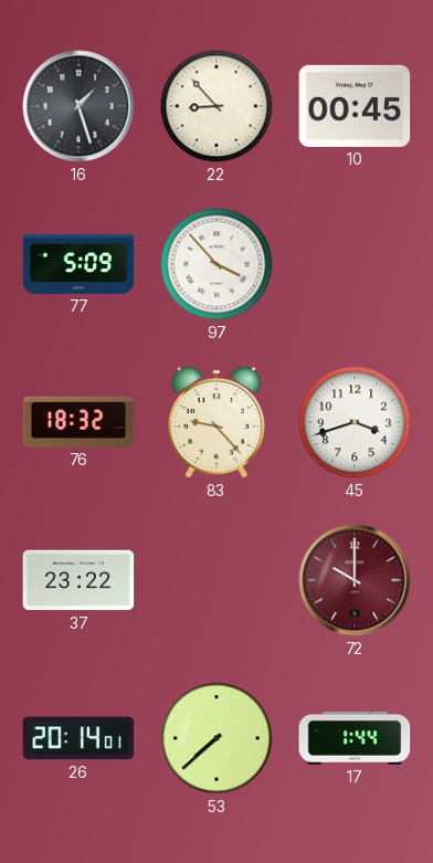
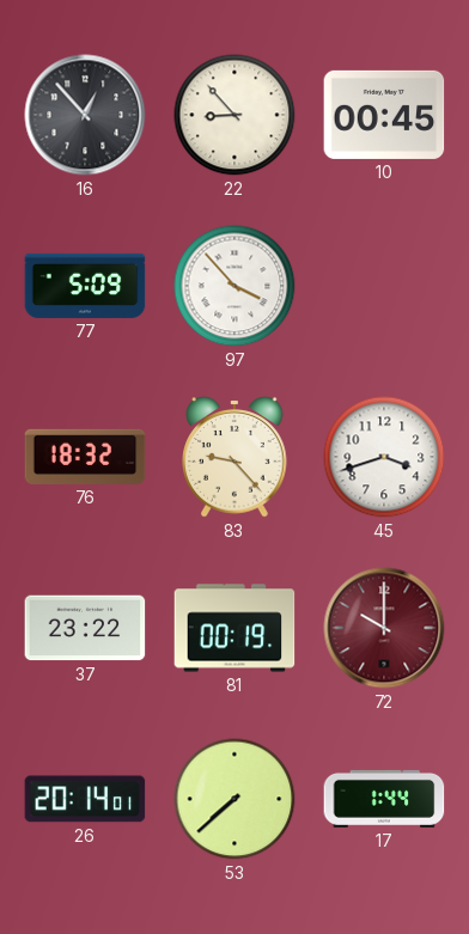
16: 1:27 -> 12:53 (85, 115)
81: none -> 00:19 (234, 628)
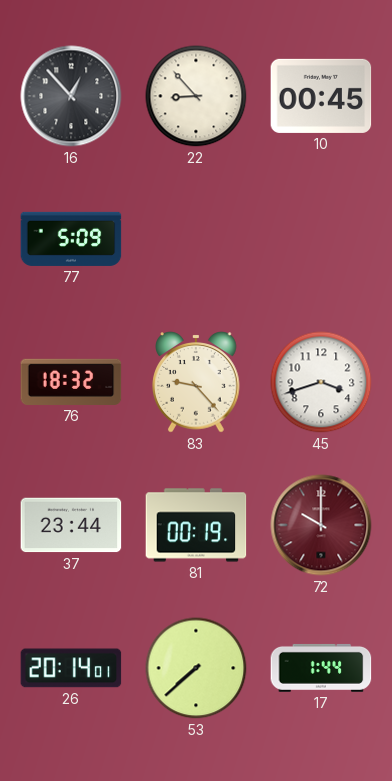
97: 3:53 -> none (234, 286)
37: 23:22 -> 23:44 (71, 525)
